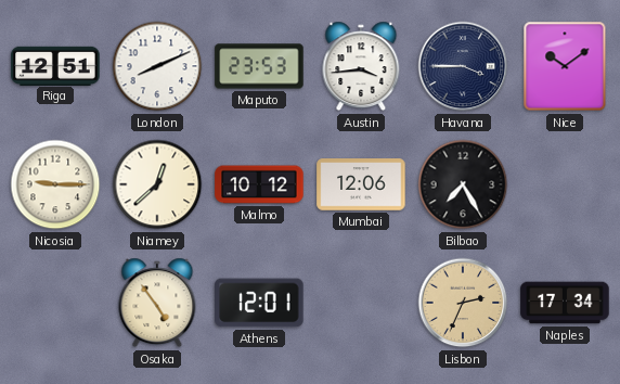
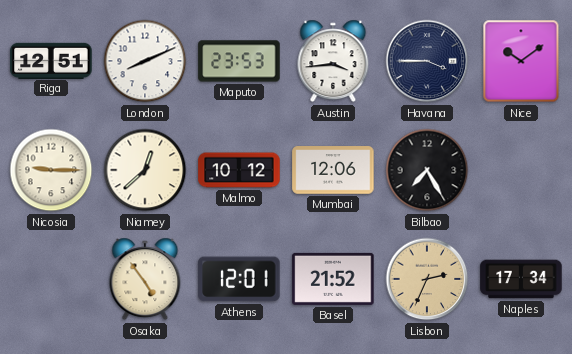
Basel: none -> 21:52 (333, 279)
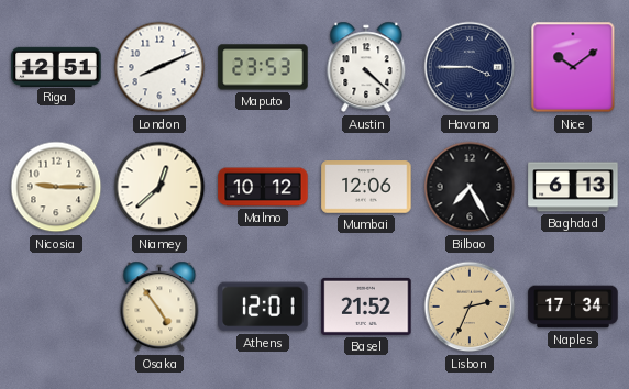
Austin: 3:44 -> 4:22 (366, 67)
Baghdad: none -> 6:13 (573, 187)
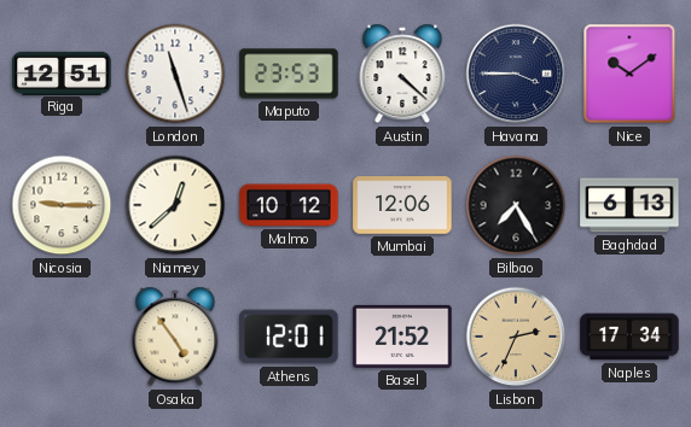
London: 8:11 -> 11:27 (175, 74)
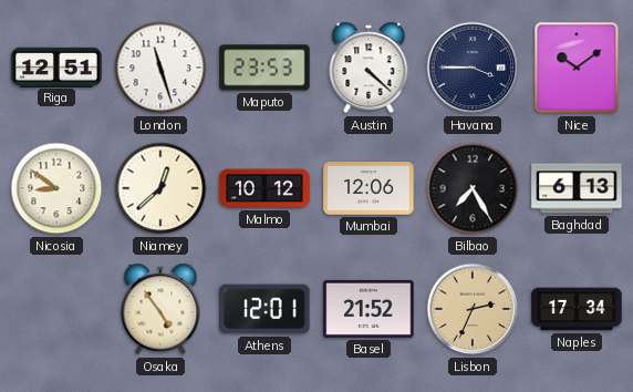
Nicosia: 9:15 -> 8:51 (56, 188)
